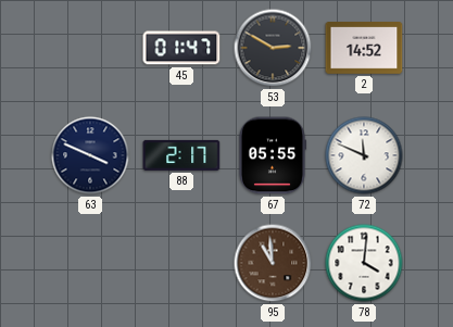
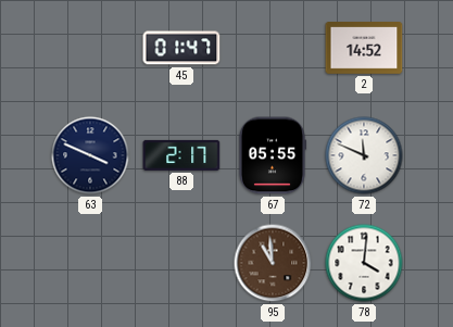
53: 2:50 -> none (273, 48)
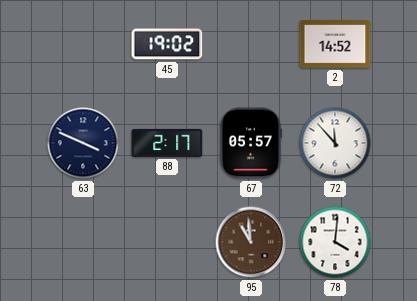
45: 01:47 -> 19:02 (167, 44)
67: 05:55 -> 05:57 (250, 143)
72: 11:49 -> 11:53 (335, 143)
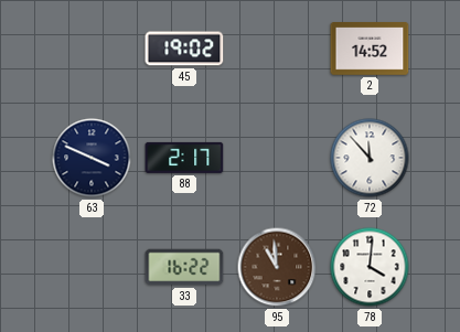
67: 05:57 -> none (250, 143)
33: none -> 16:22 (184, 267)
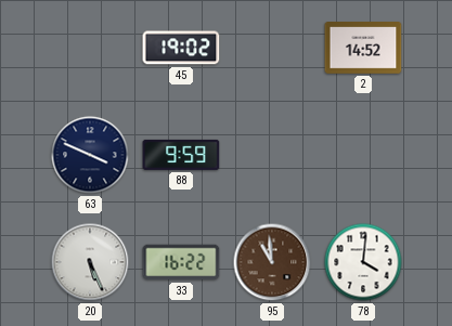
88: 2:17 -> 9:59 (181, 155)
72: 11:53 -> none (370, 158)
20: none -> 5:26 (90, 262)
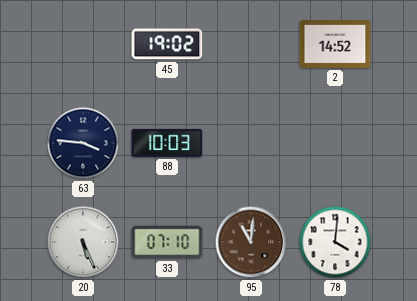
63: 3:49 -> 3:46 (83, 143)
88: 9:59 -> 10:03 (167, 143)
33: 16:22 -> 07:10 (167, 242)
95: 10:59 -> 11:01 (251, 242)
